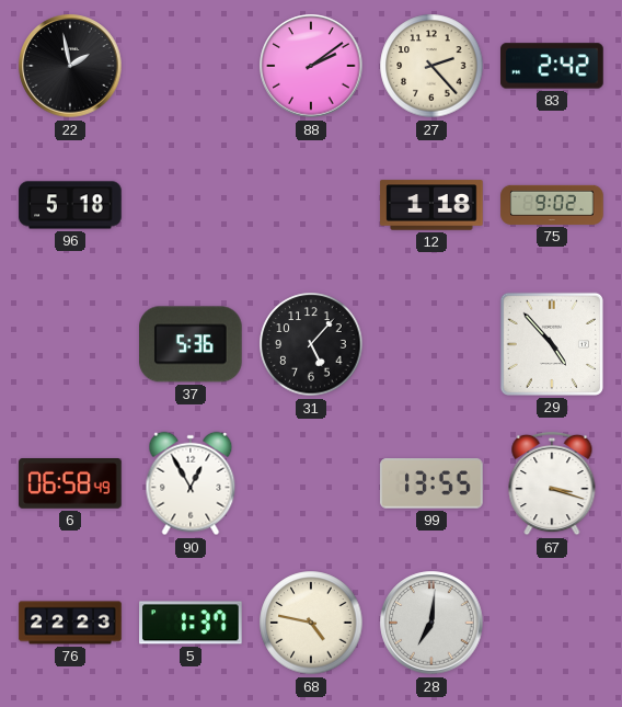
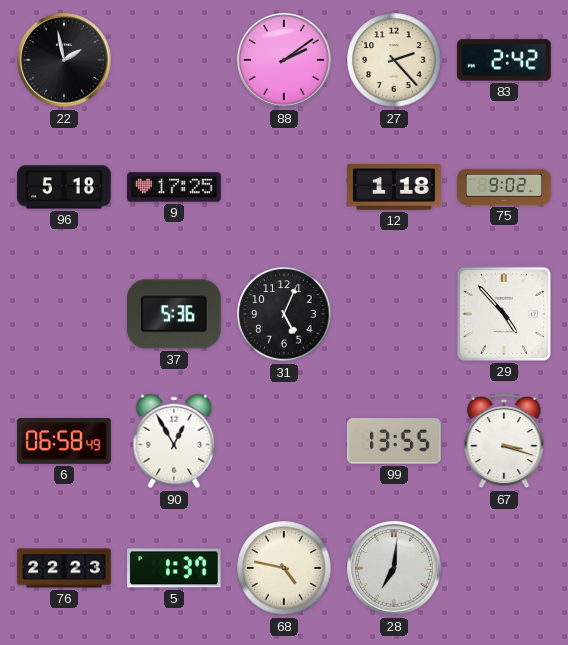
9: none -> 17:25 (174, 187)
31: 5:07 -> 5:04 (284, 314)
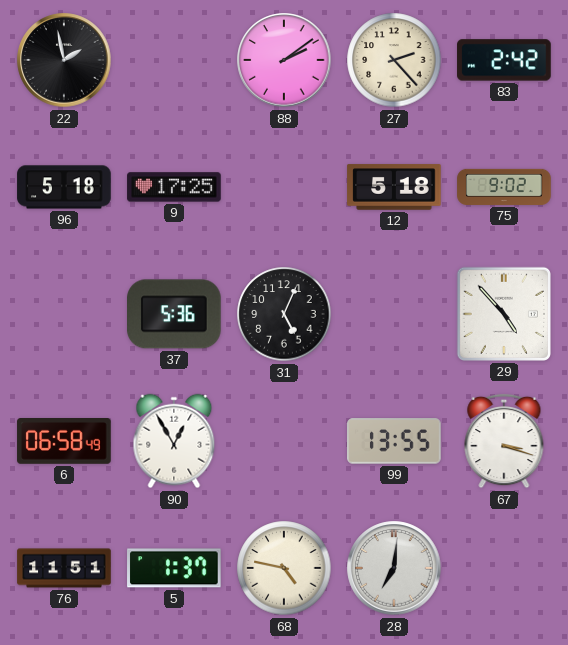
12: 1:18 -> 5:18 (394, 187)
76: 22:23 -> 11:51 (64, 568)
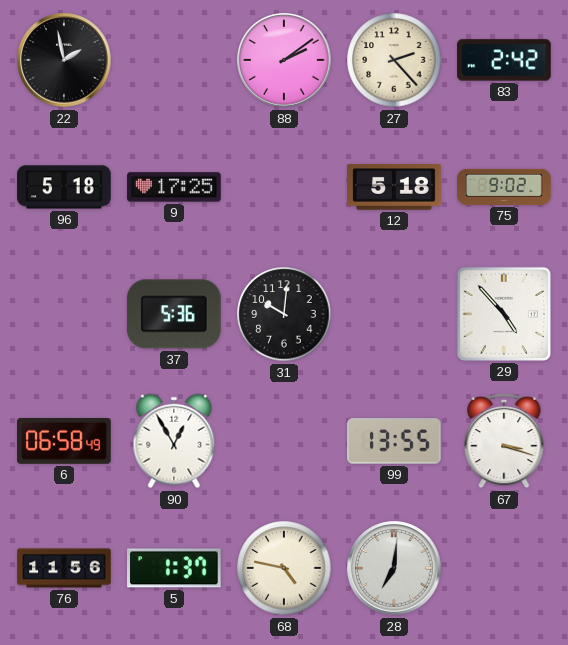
31: 5:04 -> 10:01 (284, 314)
76: 11:51 -> 11:56 (64, 568)
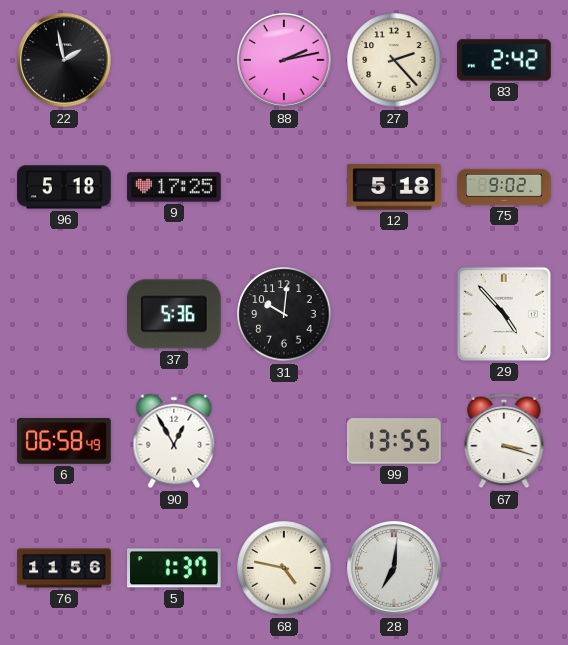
88: 2:09 -> 2:13 (284, 60)
